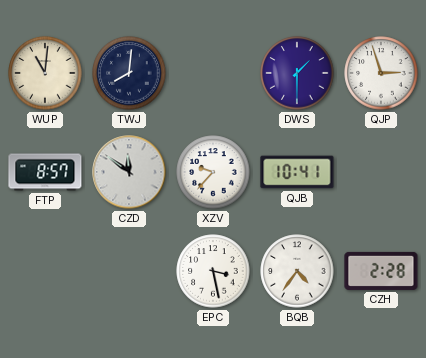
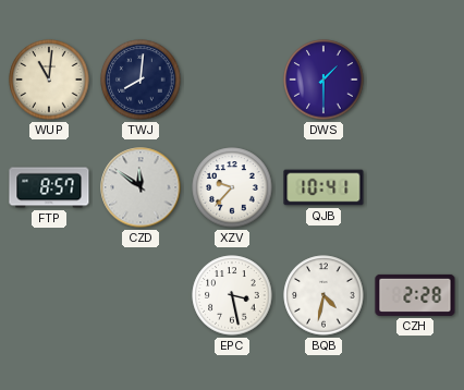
QJP: 2:57 -> none (381, 73)
BQB: 4:36 -> 4:32 (323, 295)
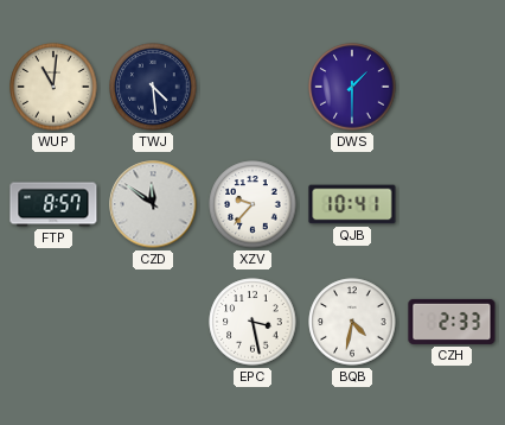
TWJ: 8:01 -> 4:29 (153, 87)
CZH: 2:28 -> 2:33 (452, 322)
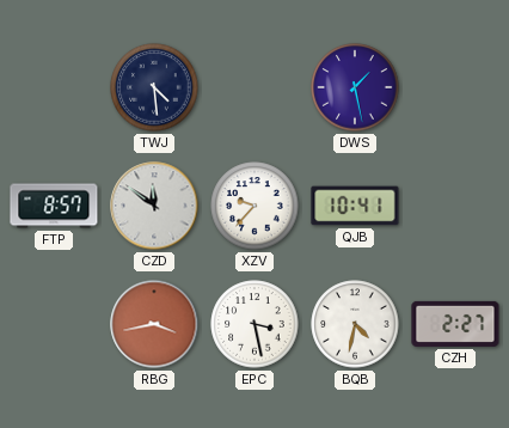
WUP: 11:01 -> none (53, 87)
DWS: 1:30 -> 1:28 (355, 87)
RBG: none -> 3:43 (154, 324)
CZH: 2:33 -> 2:27 (455, 324)
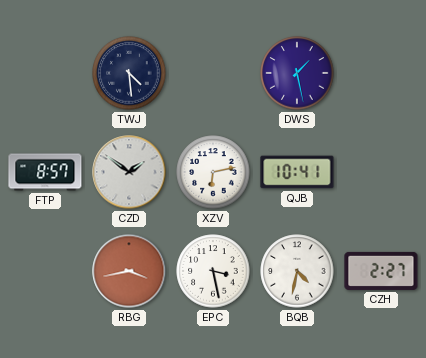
CZD: 11:51 -> 1:51 (129, 172)
XZV: 9:37 -> 6:13 (213, 172)
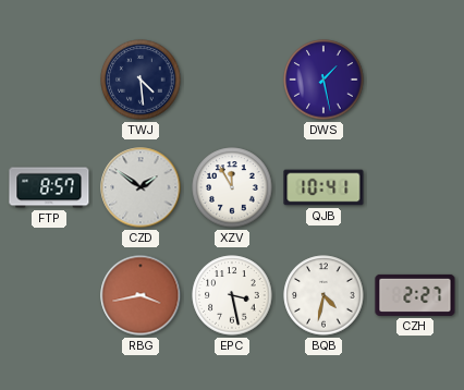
XZV: 6:13 -> 11:55 (232, 187)
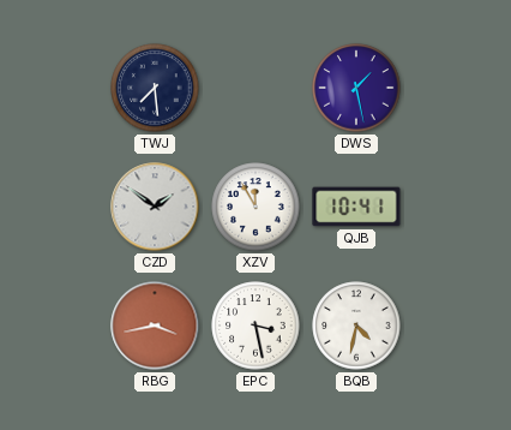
TWJ: 4:29 -> 7:29 (155, 88)
FTP: 8:57 -> none (49, 187)
CZH: 2:27 -> none (415, 295)
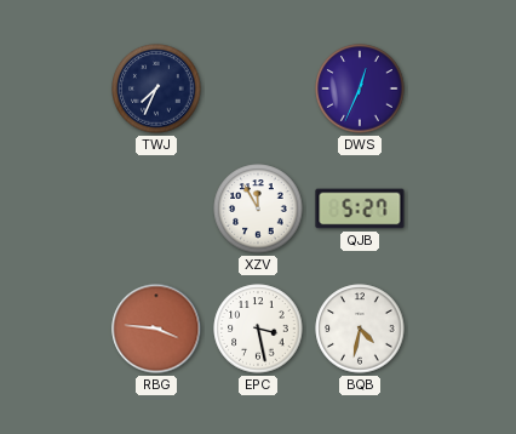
TWJ: 7:29 -> 7:34 (156, 88)
DWS: 1:28 -> 12:34 (360, 88)
CZD: 1:51 -> none (155, 207)
QJB: 10:41 -> 5:27 (360, 209)
RBG: 3:43 -> 3:46 (156, 329)
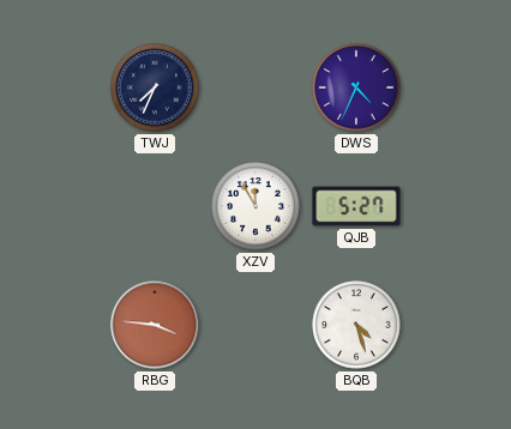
DWS: 12:34 -> 4:34 (356, 87)
EPC: 3:28 -> none (258, 329)
BQB: 4:32 -> 4:27 (356, 325)
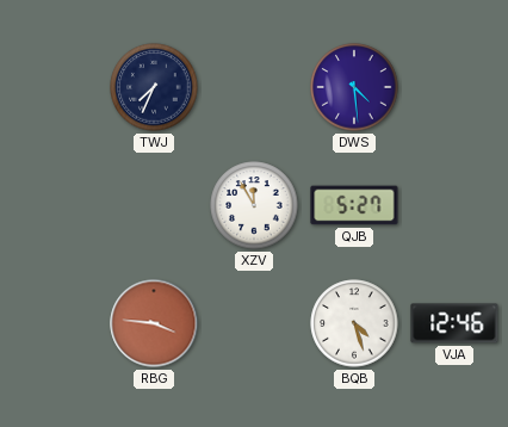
DWS: 4:34 -> 4:29 (354, 87)
VJA: none -> 12:46 (454, 323)
